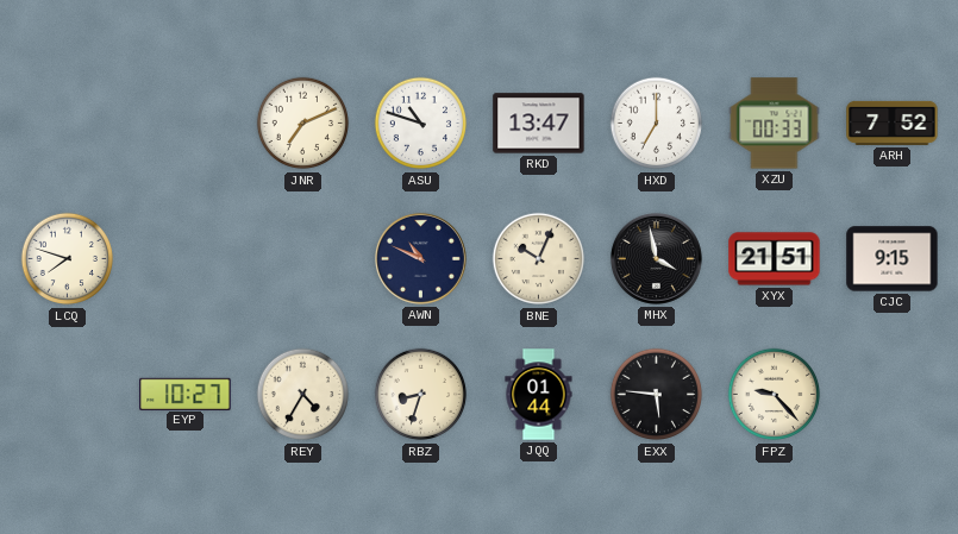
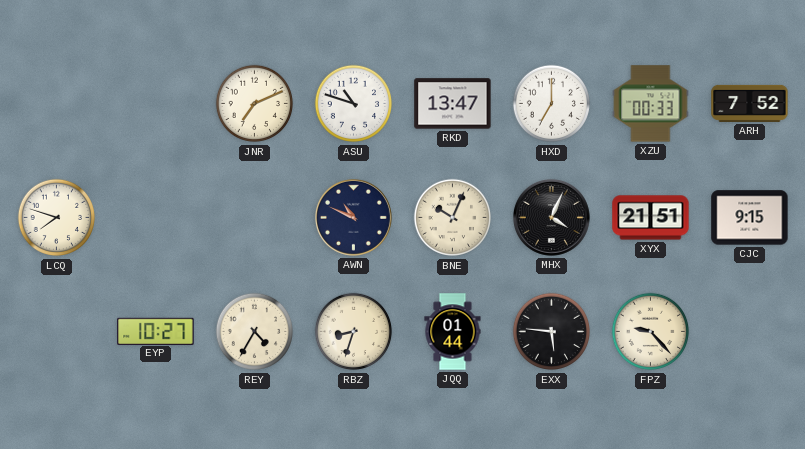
MHX: 3:58 -> 4:04 (551, 217)
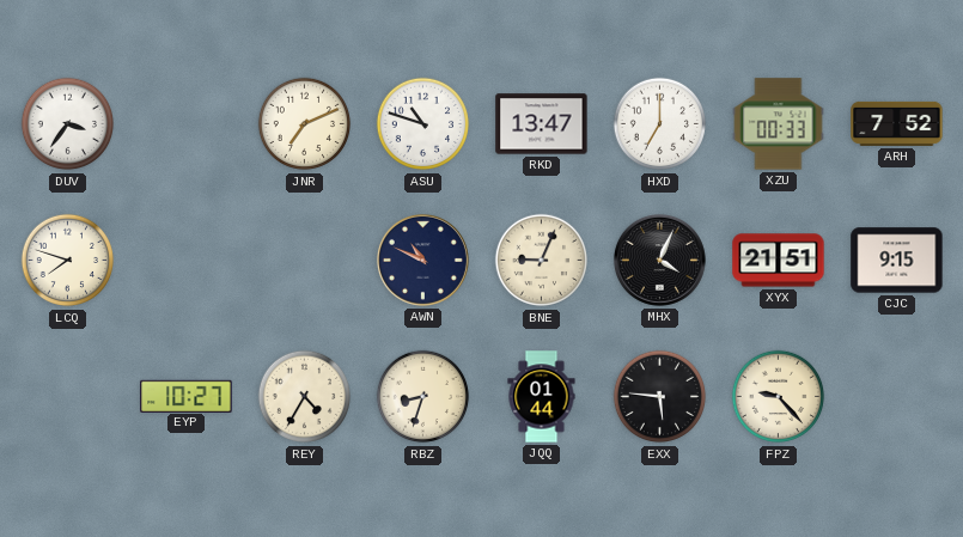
DUV: none -> 3:36 (68, 124)
BNE: 10:04 -> 9:04 (542, 261)
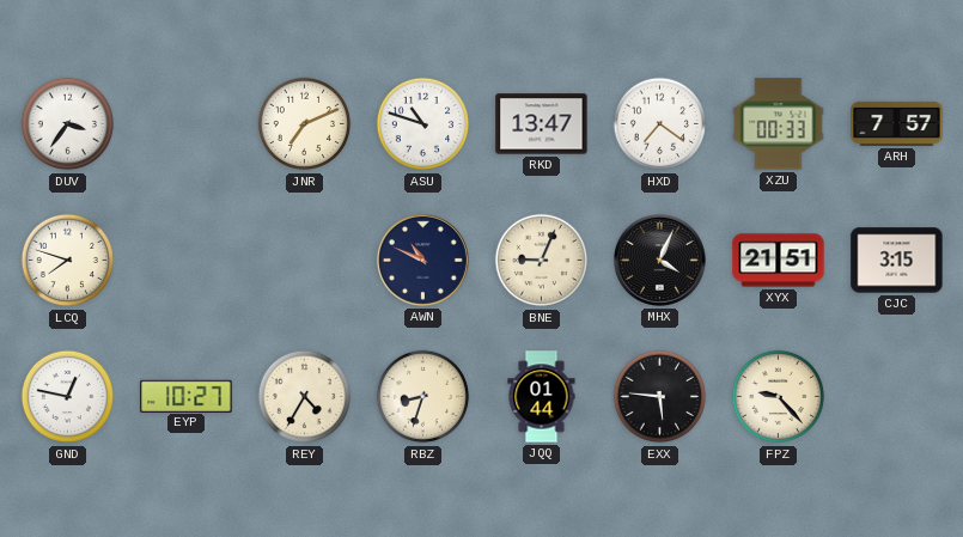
HXD: 7:00 -> 7:21 (660, 124)
ARH: 7:52 -> 7:57 (897, 123)
CJC: 9:15 -> 3:15 (897, 261)
GND: none -> 12:47 (68, 397)
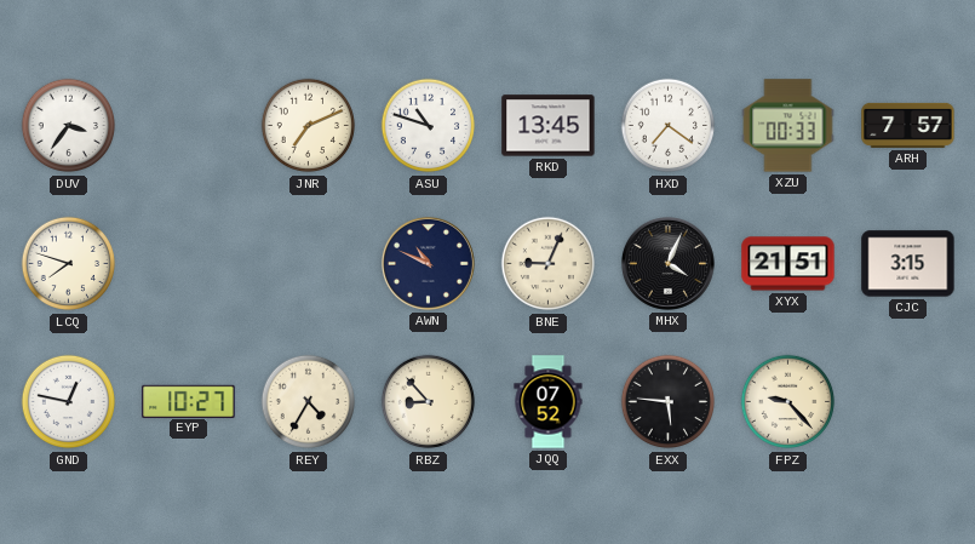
RKD: 13:47 -> 13:45 (549, 126)
RBZ: 8:33 -> 8:53 (429, 402)
JQQ: 01:44 -> 07:52 (549, 402)
